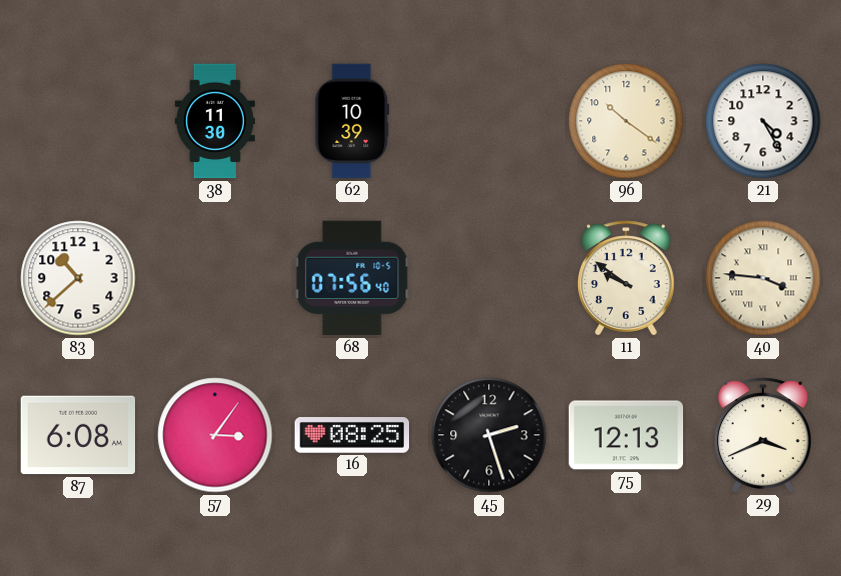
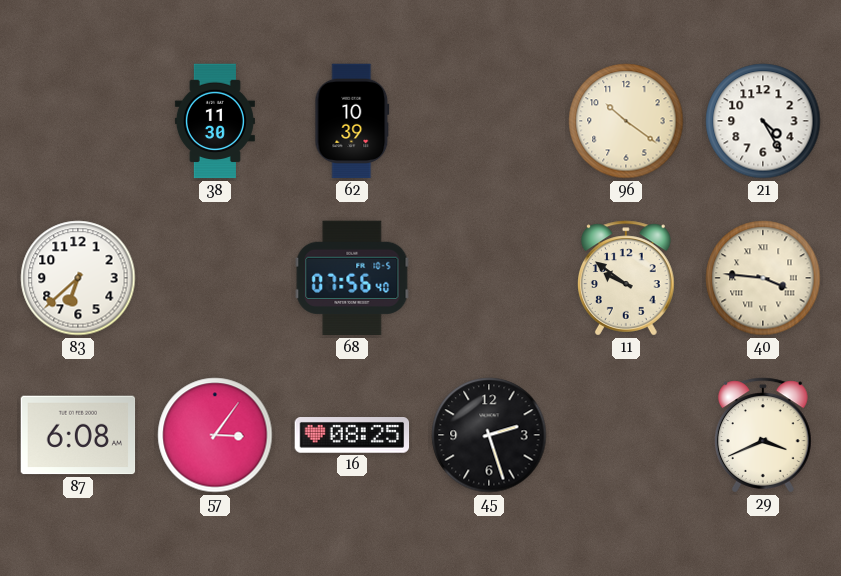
83: 10:38 -> 6:38 (78, 278)
75: 12:13 -> none (626, 435)
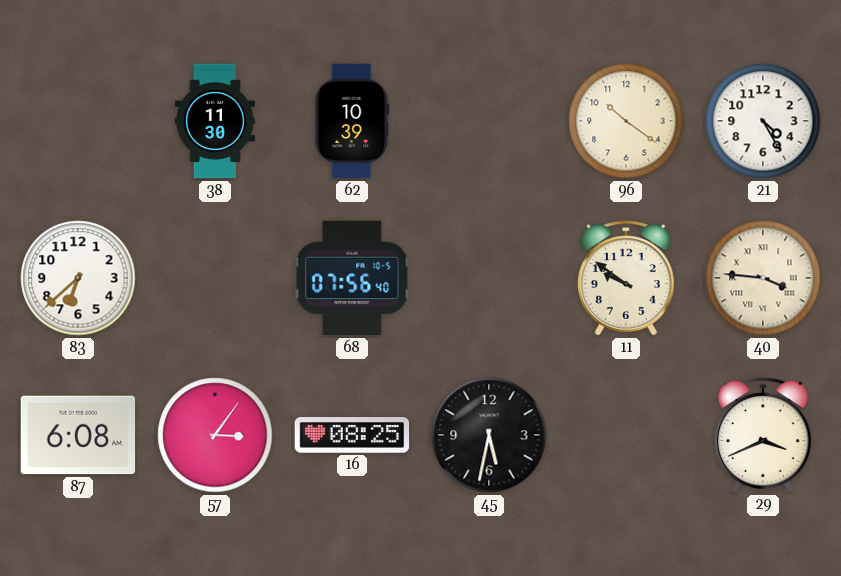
45: 2:27 -> 5:32 (489, 435)
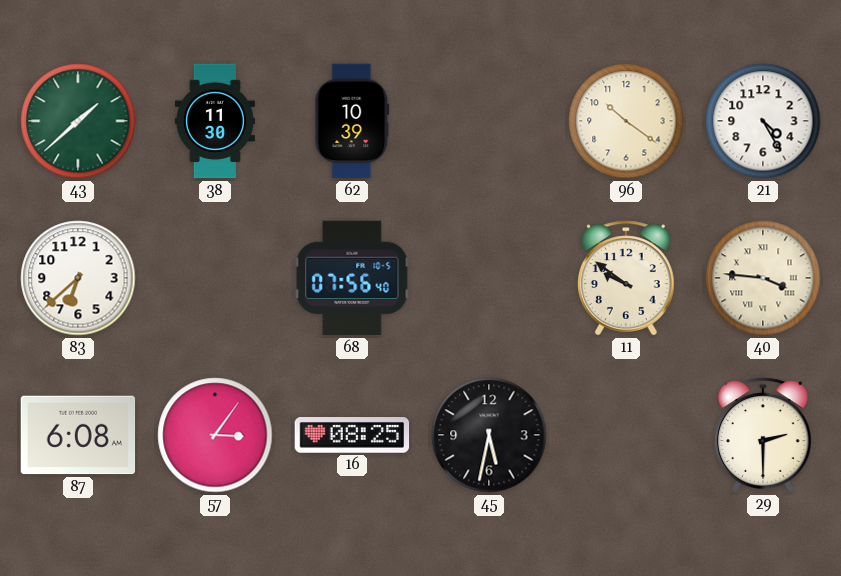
43: none -> 1:38 (78, 121)
29: 3:41 -> 2:30 (764, 435)
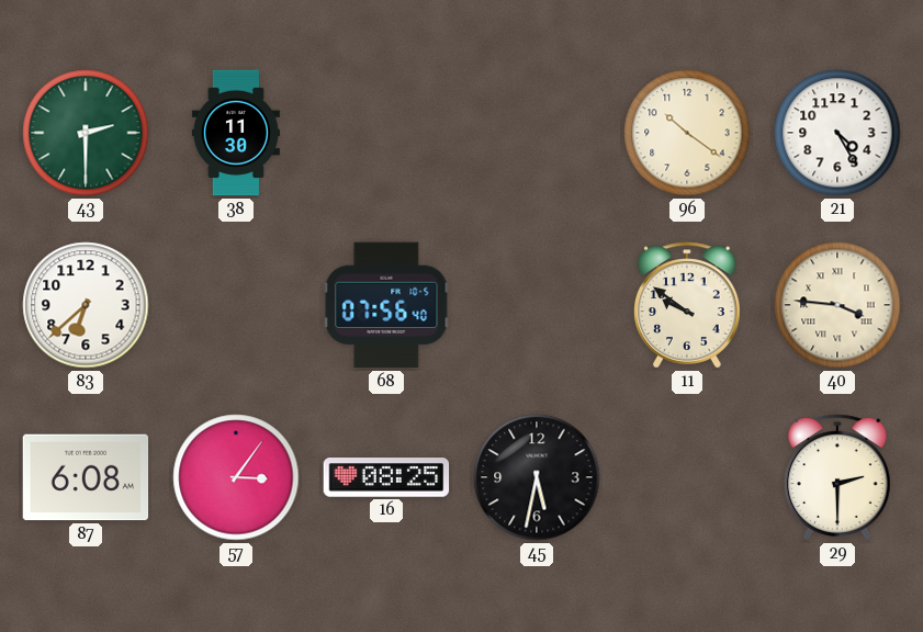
43: 1:38 -> 2:30 (86, 133)
62: 10:39 -> none (352, 121)
